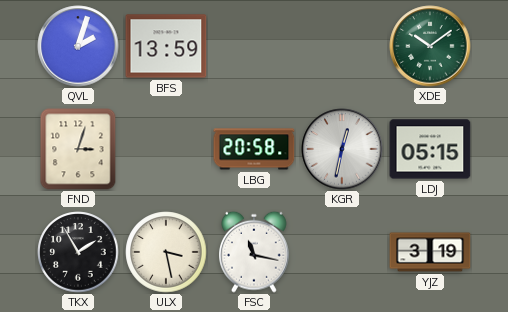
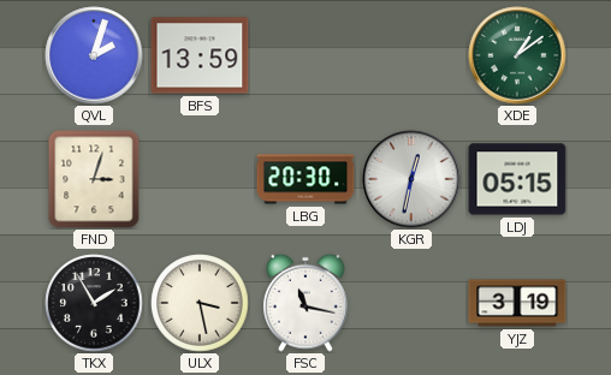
XDE: 10:09 -> 1:09 (517, 55)
LBG: 20:58 -> 20:30 (305, 179)
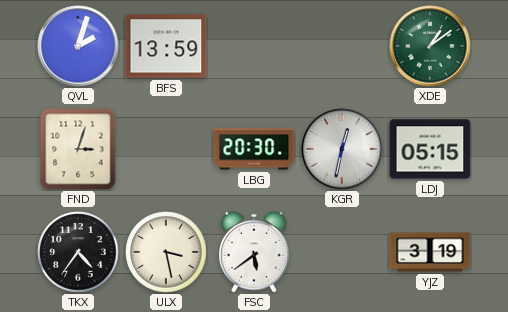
TKX: 1:55 -> 4:36 (78, 252)
FSC: 11:17 -> 5:39 (255, 252)
